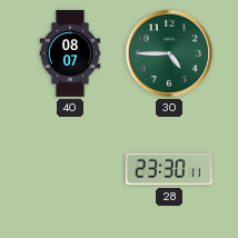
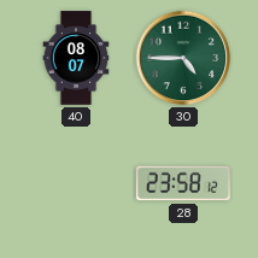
28: 23:30 -> 23:58 (183, 183)
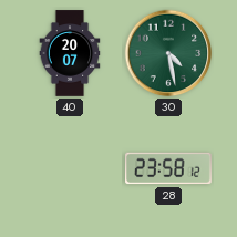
40: 08:07 -> 20:07 (70, 53)
30: 4:45 -> 4:28 (168, 53)
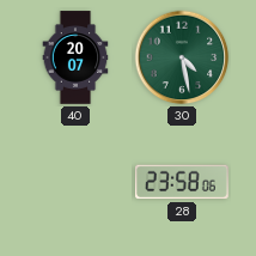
28: 23:58:12 -> 23:58:06 (182, 182)
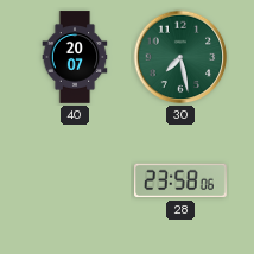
30: 4:28 -> 7:28 (180, 57)
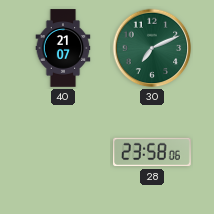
40: 20:07 -> 21:07 (63, 48)
30: 7:28 -> 7:11 (152, 48)
